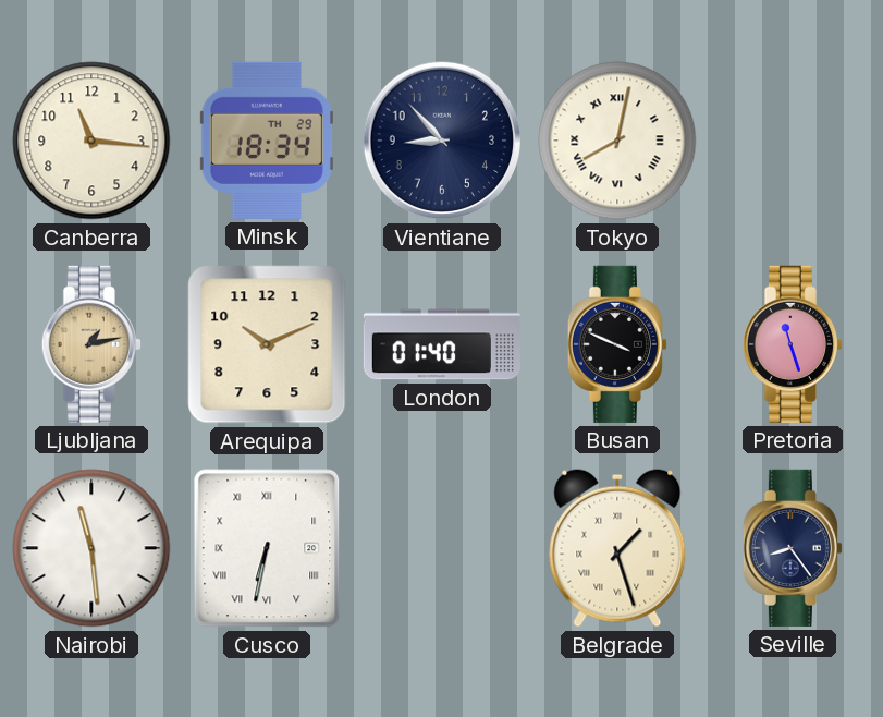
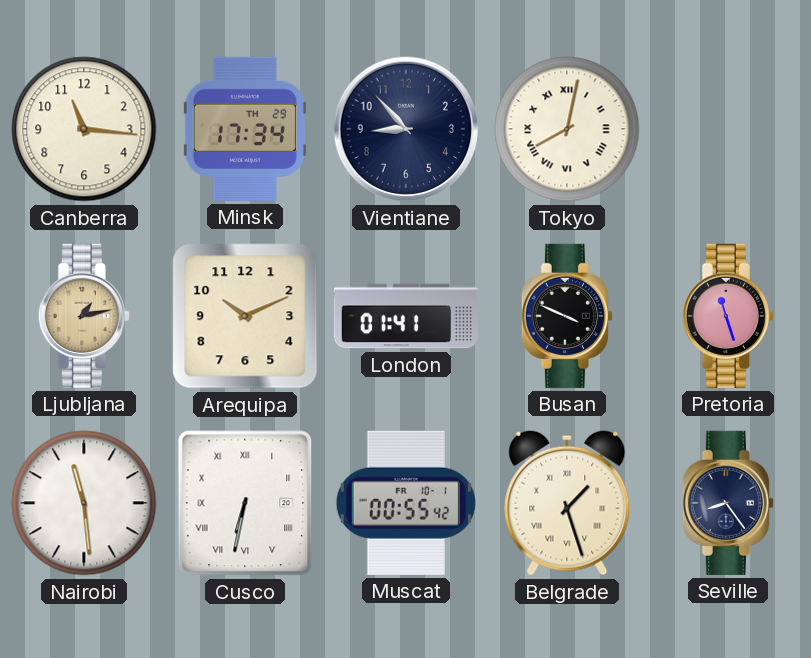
Minsk: 18:34 -> 17:34 (245, 129)
London: 01:40 -> 01:41 (405, 316)
Muscat: none -> 00:55 (406, 503)
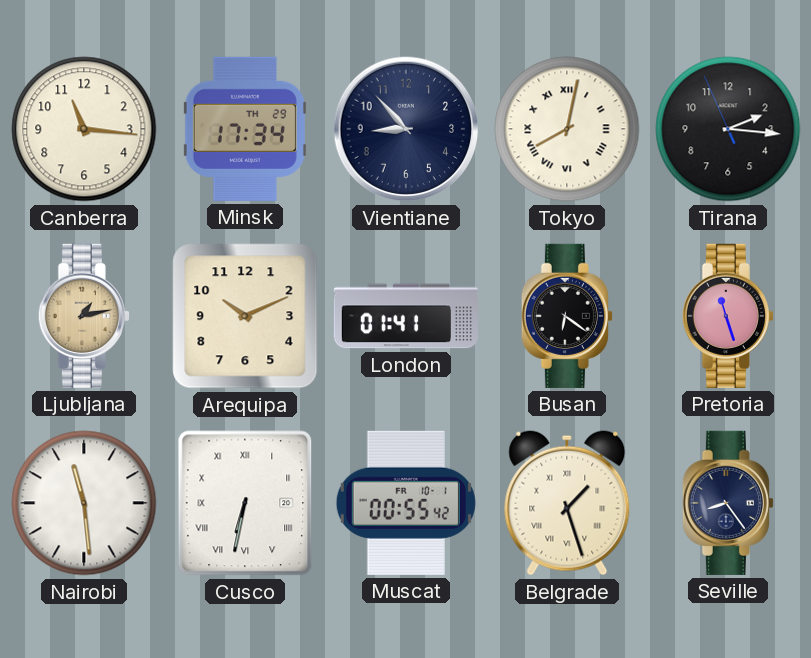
Tirana: none -> 2:15 (728, 129)
Busan: 3:49 -> 6:21 (567, 316)
